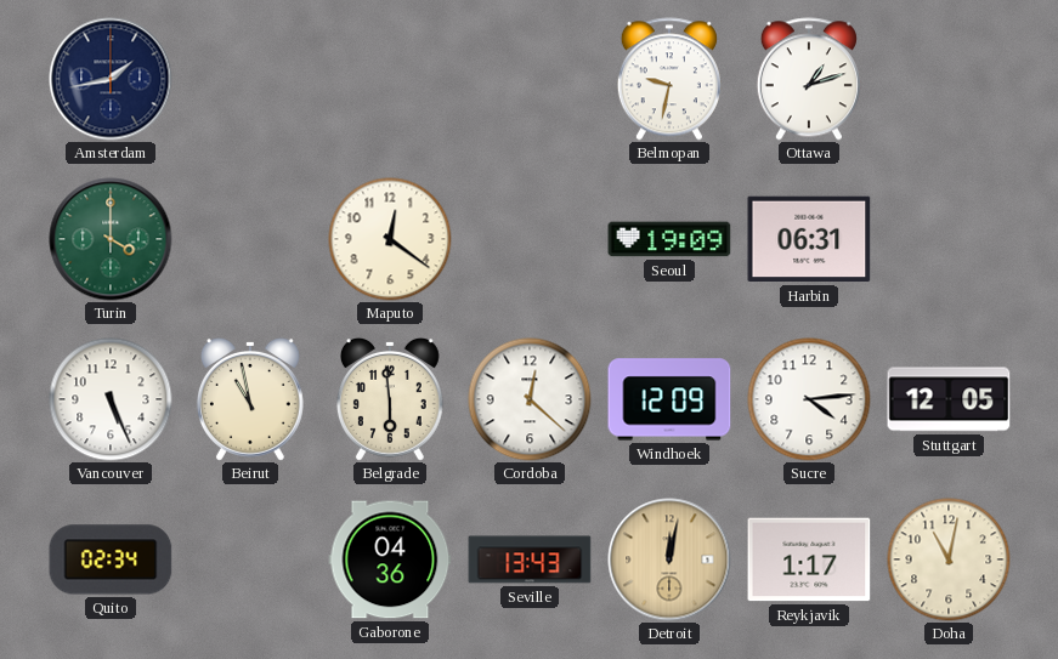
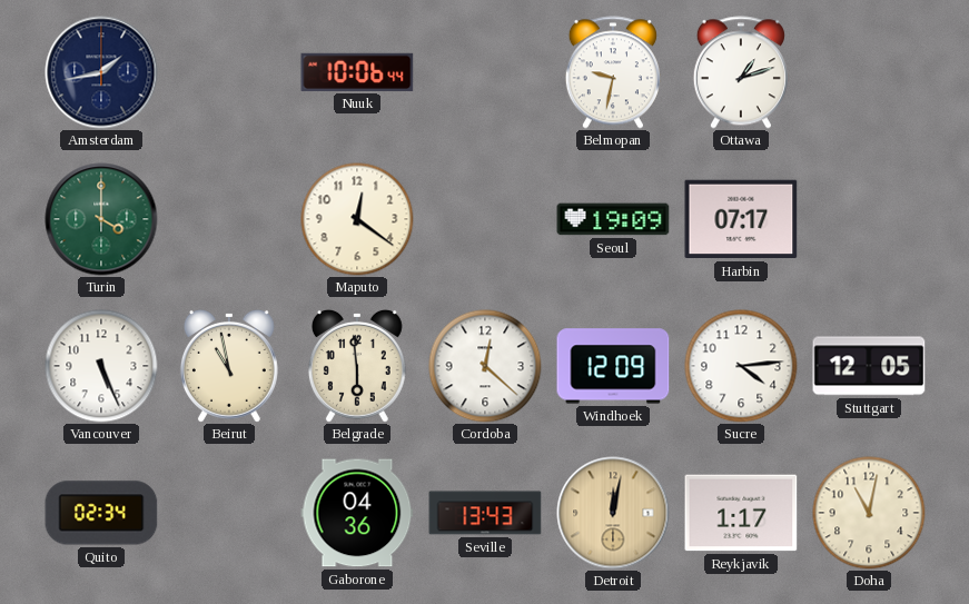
Nuuk: none -> 10:06 (357, 72)
Harbin: 06:31 -> 07:17 (741, 219)
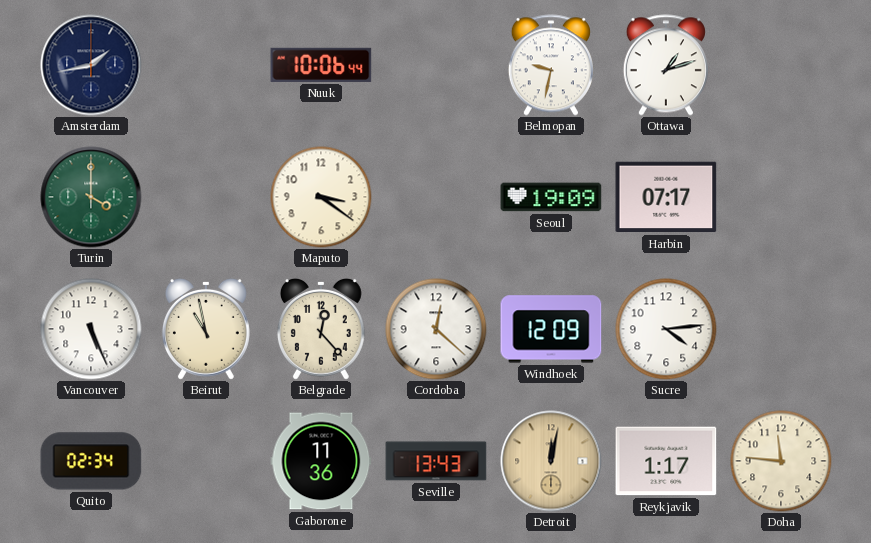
Maputo: 12:21 -> 3:21 (321, 197)
Belgrade: 5:59 -> 12:23 (321, 329)
Stuttgart: 12:05 -> none (869, 366)
Gaborone: 04:36 -> 11:36 (321, 461)
Doha: 11:02 -> 11:46 (781, 461)
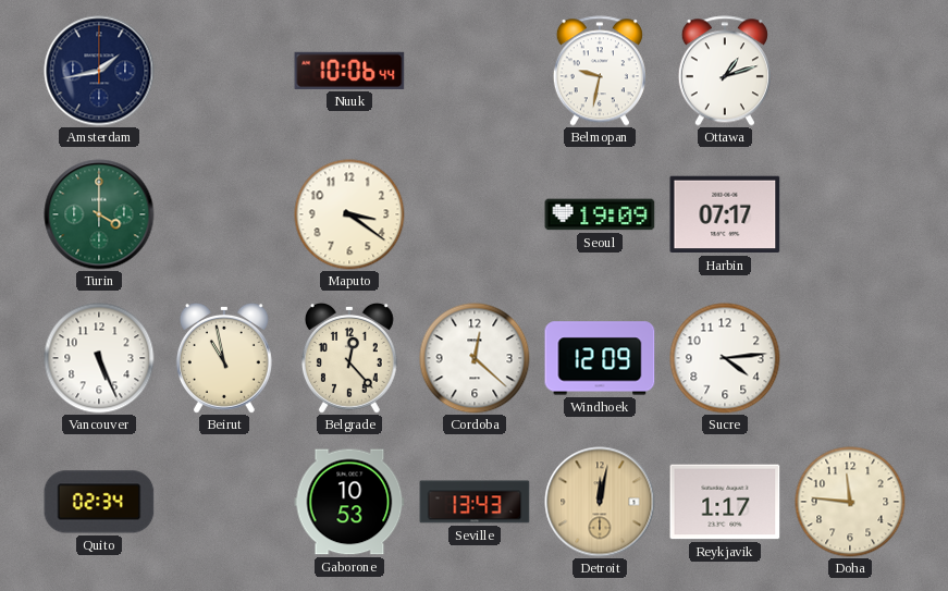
Gaborone: 11:36 -> 10:53 (349, 502)
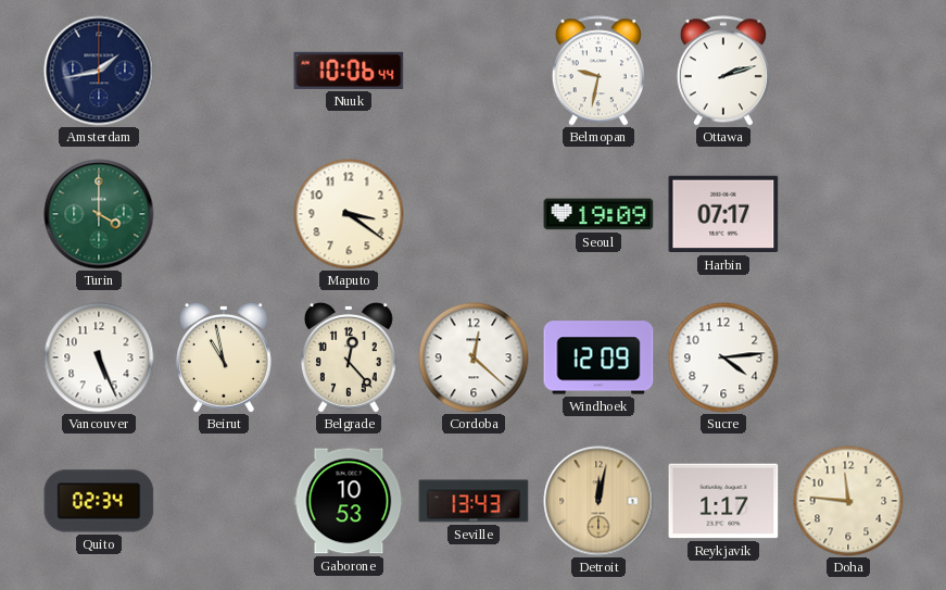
Ottawa: 1:12 -> 2:12 (723, 71)
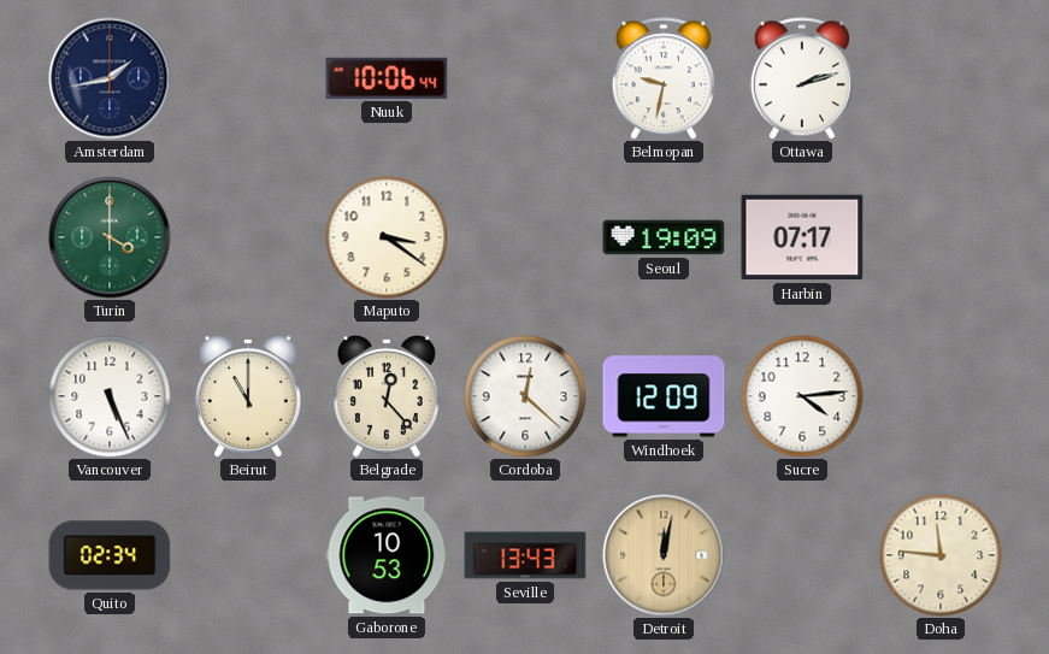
Beirut: 10:58 -> 11:00 (248, 396)
Reykjavik: 1:17 -> none (723, 501)
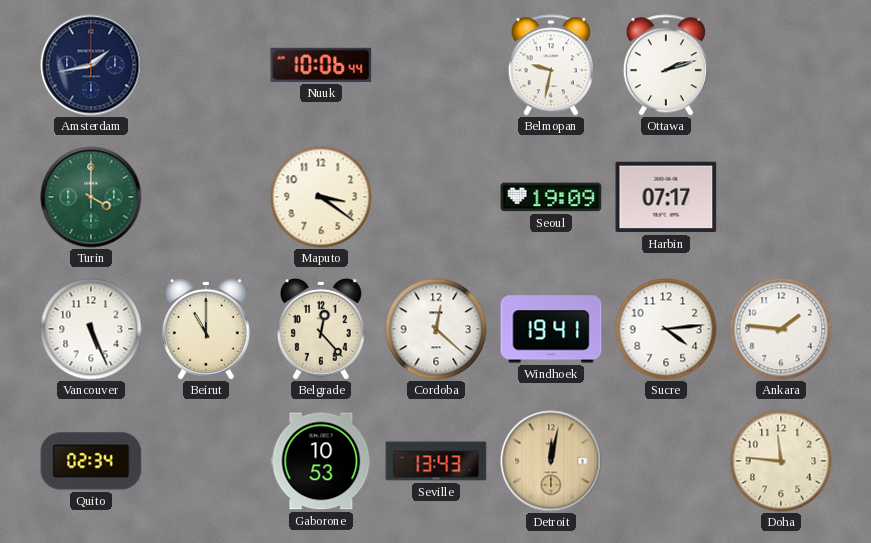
Windhoek: 12:09 -> 19:41 (551, 329)
Ankara: none -> 1:46 (781, 329)
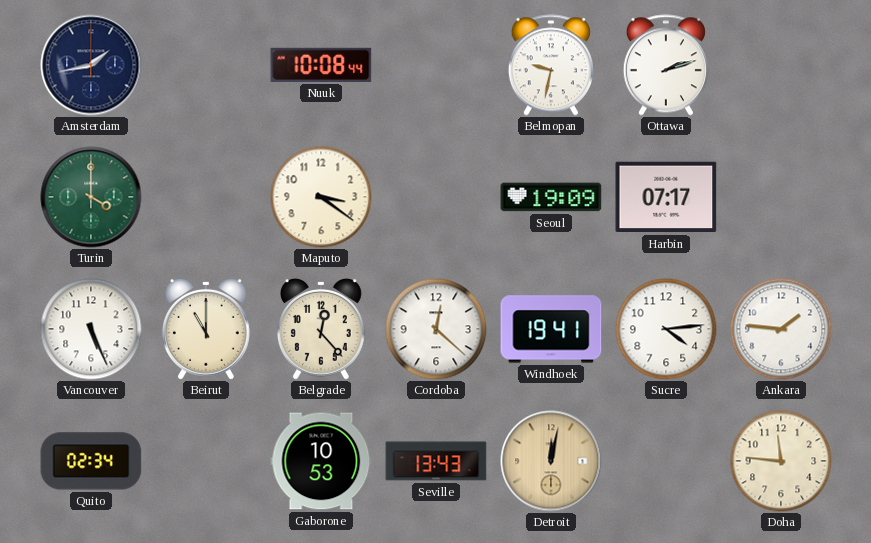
Nuuk: 10:06 -> 10:08 (321, 65)
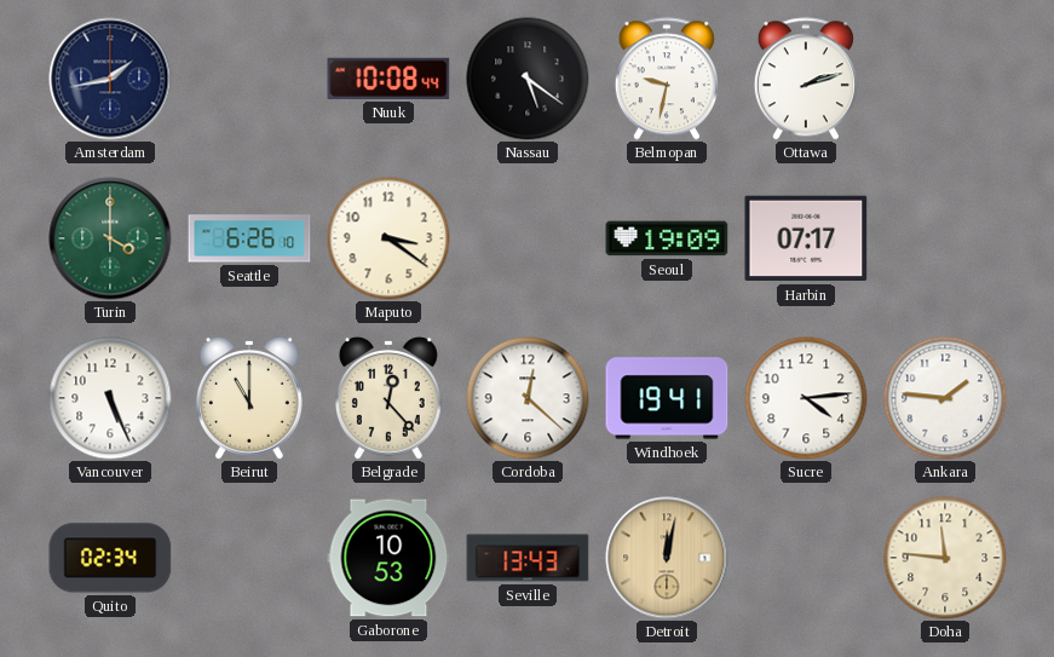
Nassau: none -> 5:21 (528, 79)
Seattle: none -> 6:26 (249, 238)
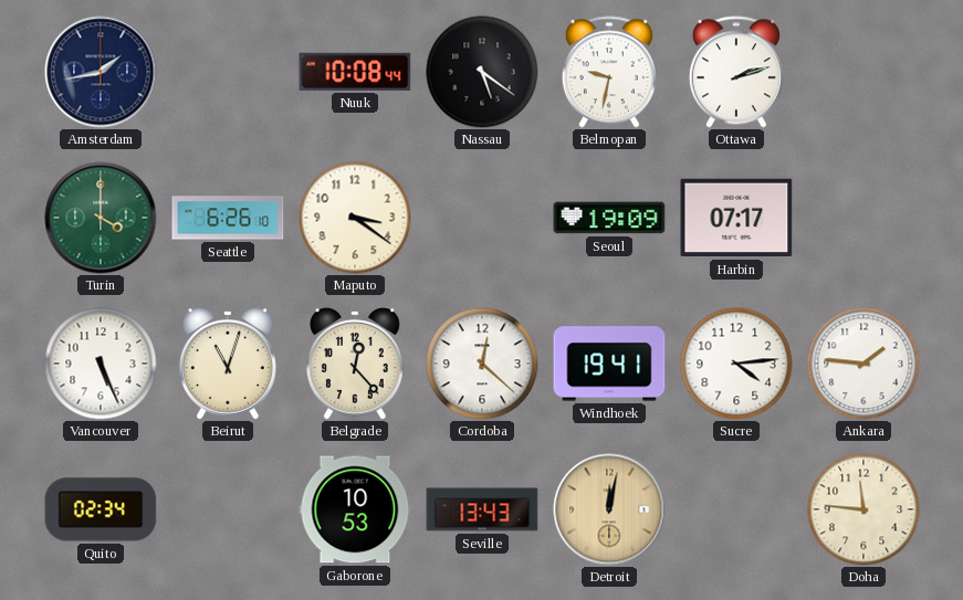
Beirut: 11:00 -> 11:03 (228, 364)
